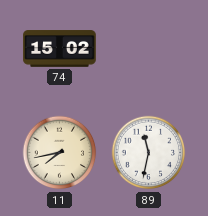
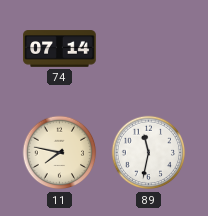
74: 15:02 -> 07:14 (60, 49)
11: 7:43 -> 7:47 (60, 153)
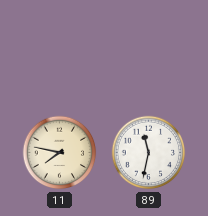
74: 07:14 -> none (60, 49)
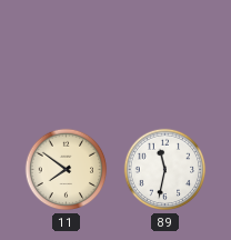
11: 7:47 -> 7:51 (67, 170)
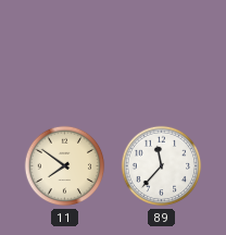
89: 11:32 -> 11:37 (162, 166)
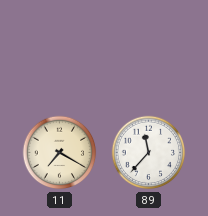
11: 7:51 -> 7:20 (60, 153)
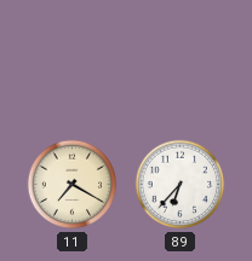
89: 11:37 -> 6:37 (181, 185)
